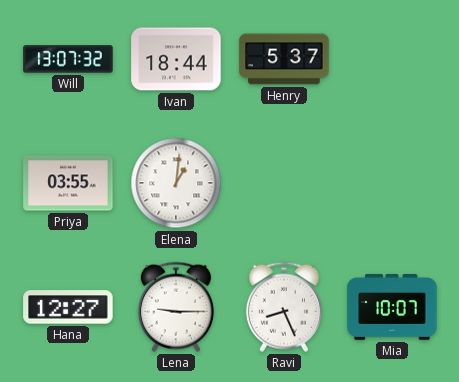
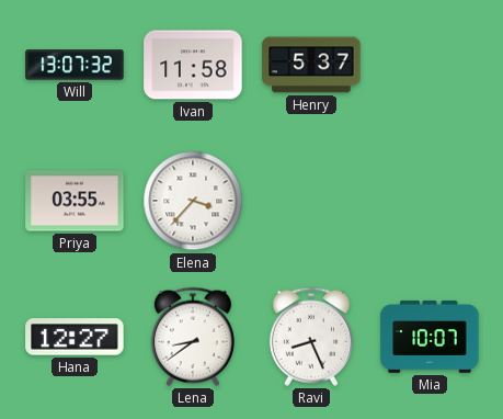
Ivan: 18:44 -> 11:58 (193, 65)
Elena: 1:01 -> 3:37 (193, 201)
Lena: 9:15 -> 8:39 (193, 337)
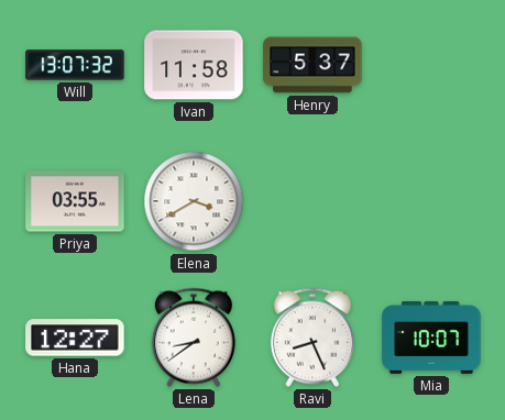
Elena: 3:37 -> 3:40 (194, 201)
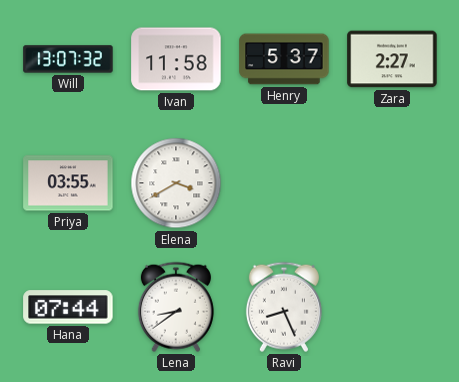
Zara: none -> 2:27 (392, 59)
Hana: 12:27 -> 07:44 (68, 307)
Mia: 10:07 -> none (431, 338)
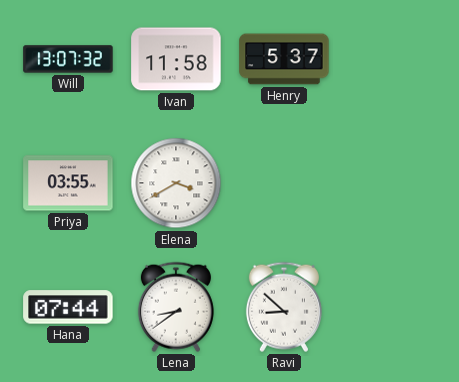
Zara: 2:27 -> none (392, 59)
Ravi: 8:26 -> 8:52 (284, 307)
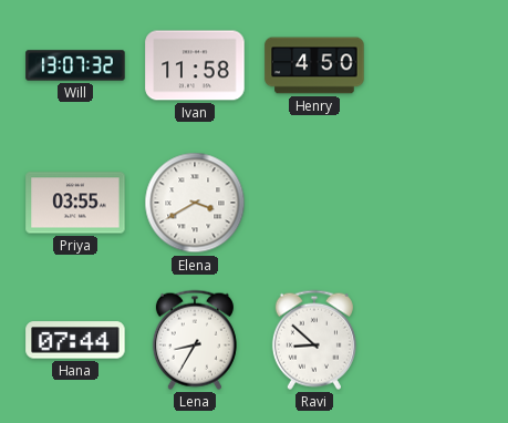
Henry: 5:37 -> 4:50 (314, 65)
Lena: 8:39 -> 8:35 (195, 340)
